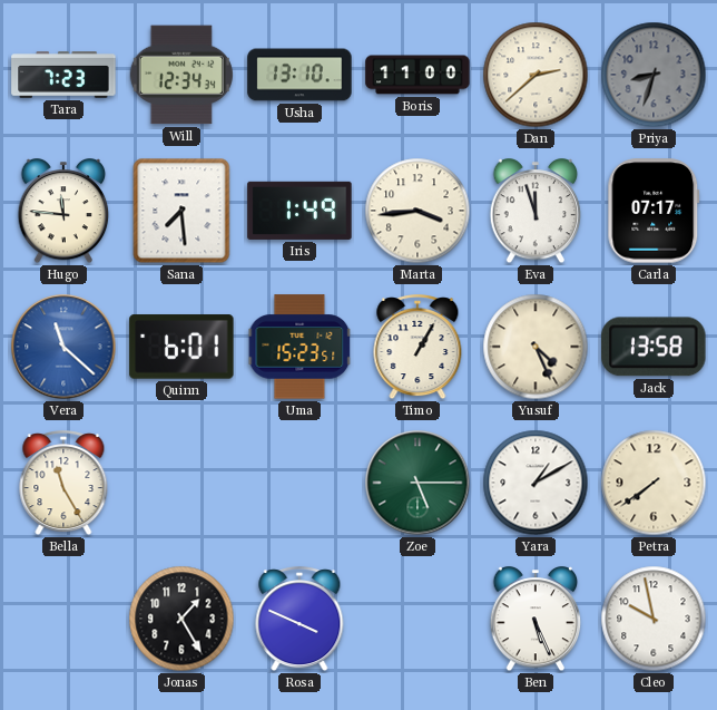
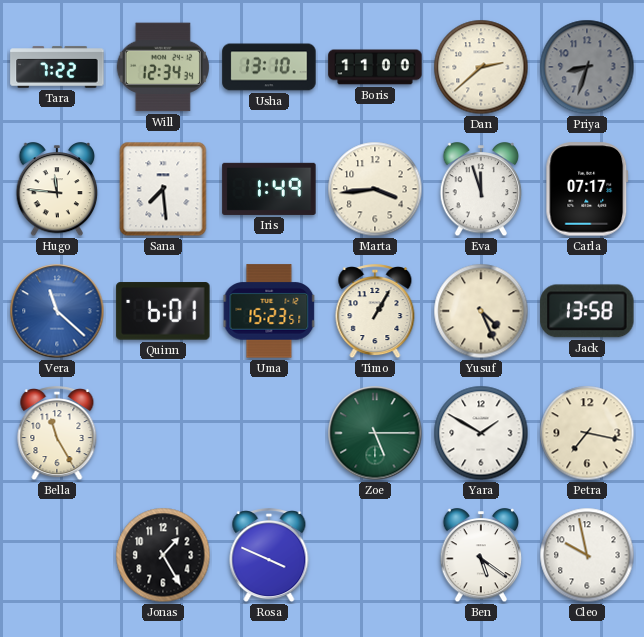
Tara: 7:23 -> 7:22 (57, 67)
Yara: 1:10 -> 1:50 (481, 433)
Petra: 7:39 -> 7:17 (587, 433)
Ben: 5:26 -> 5:21 (481, 556)
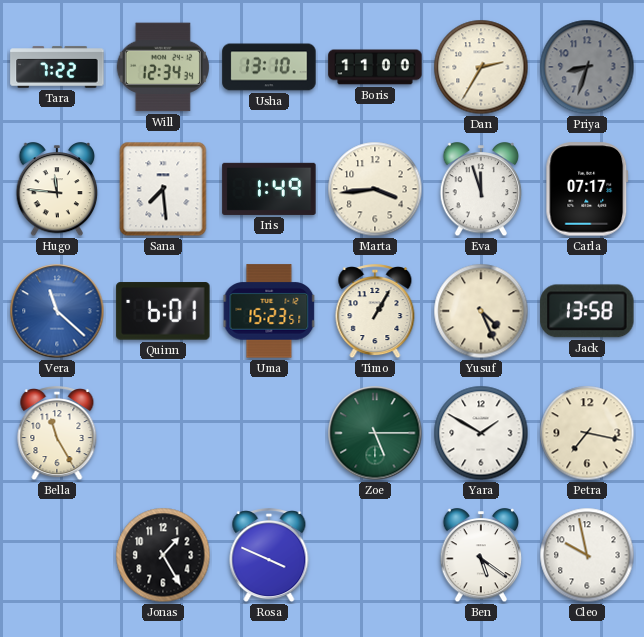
Dan: 2:38 -> 2:35 (481, 67)
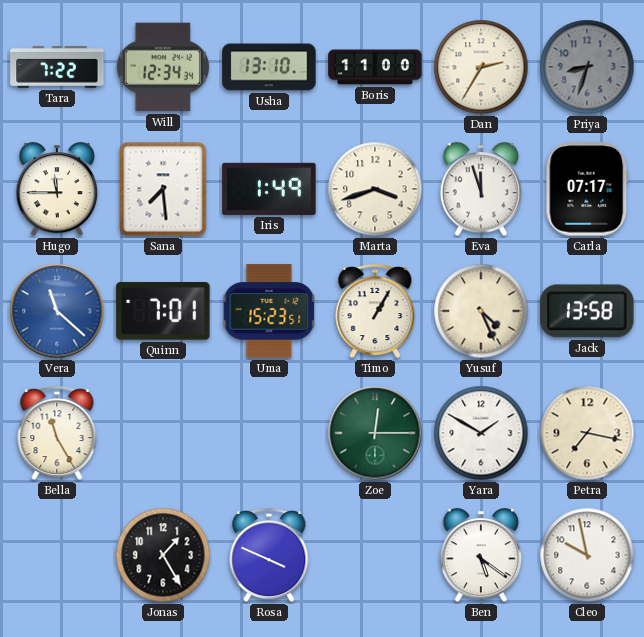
Hugo: 11:46 -> 11:45 (57, 190)
Marta: 3:44 -> 3:42 (375, 189)
Quinn: 6:01 -> 7:01 (163, 311)
Zoe: 5:15 -> 12:15 (375, 433)
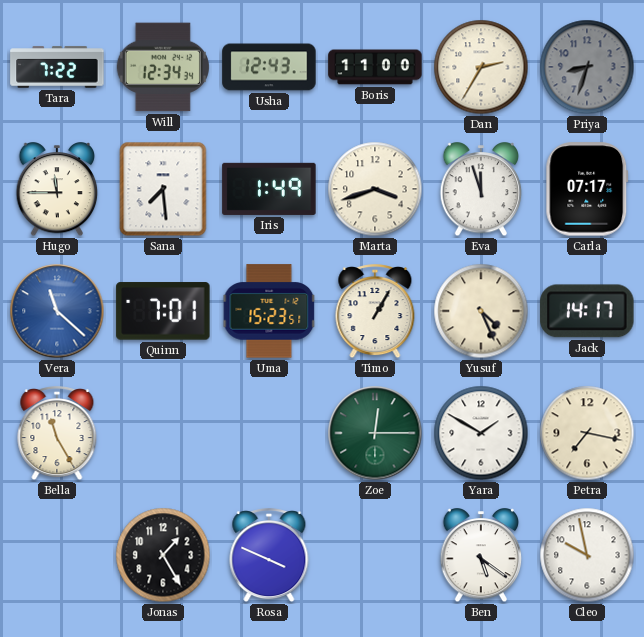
Usha: 13:10 -> 12:43 (269, 67)
Jack: 13:58 -> 14:17 (587, 311)
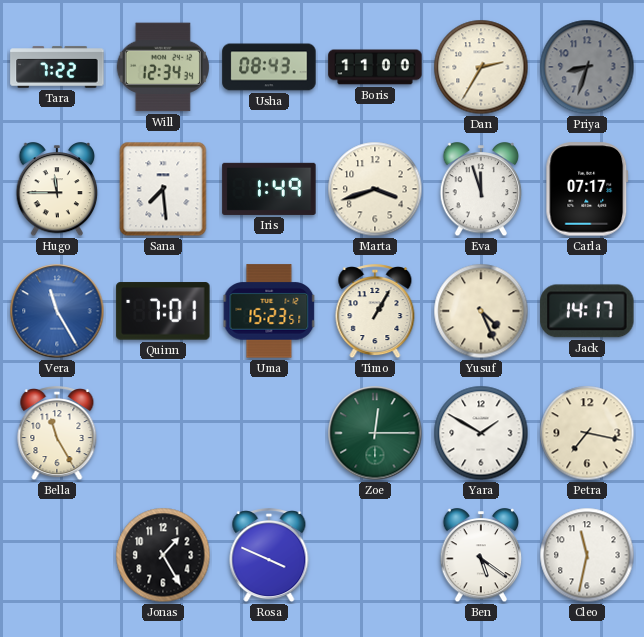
Usha: 12:43 -> 08:43 (269, 67)
Vera: 11:22 -> 11:25 (57, 311)
Cleo: 9:58 -> 11:32 (587, 555)
